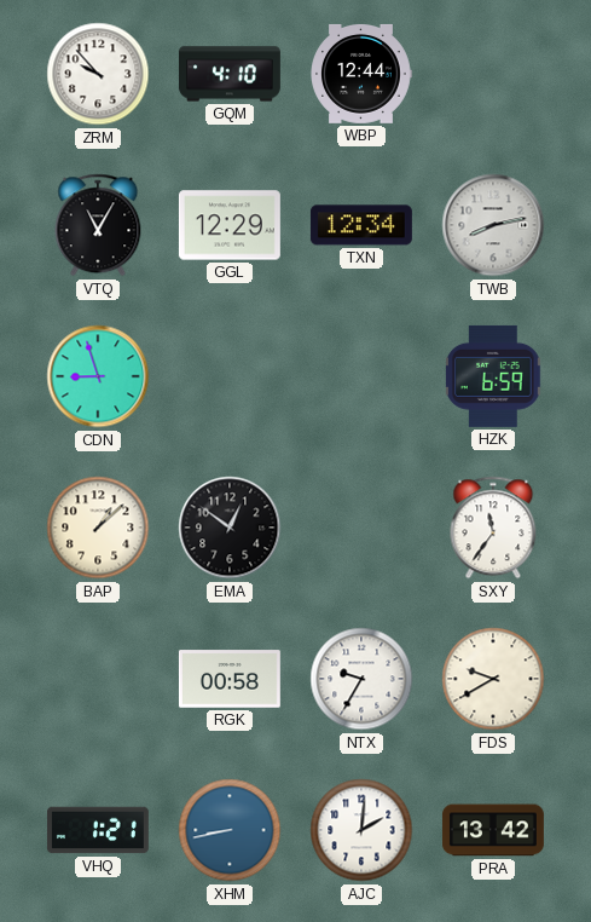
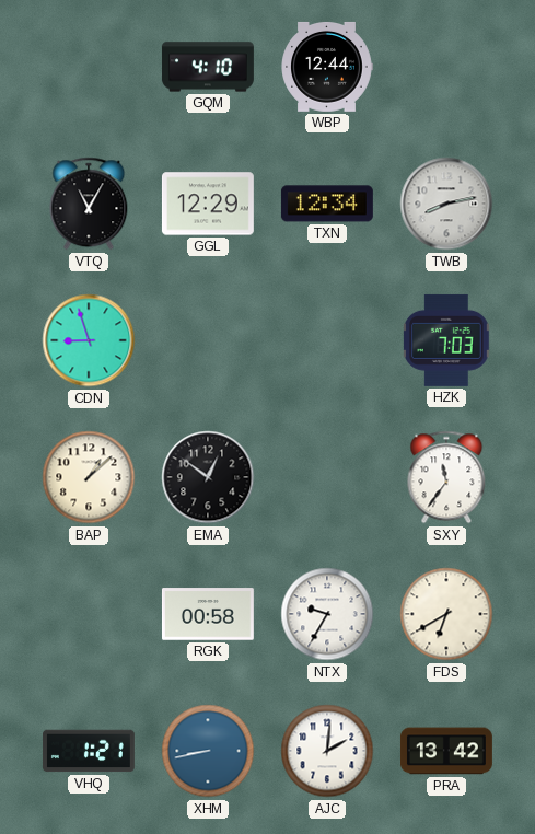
ZRM: 9:53 -> none (98, 74)
HZK: 6:59 -> 7:03 (447, 340)
FDS: 9:40 -> 6:40 (446, 614)
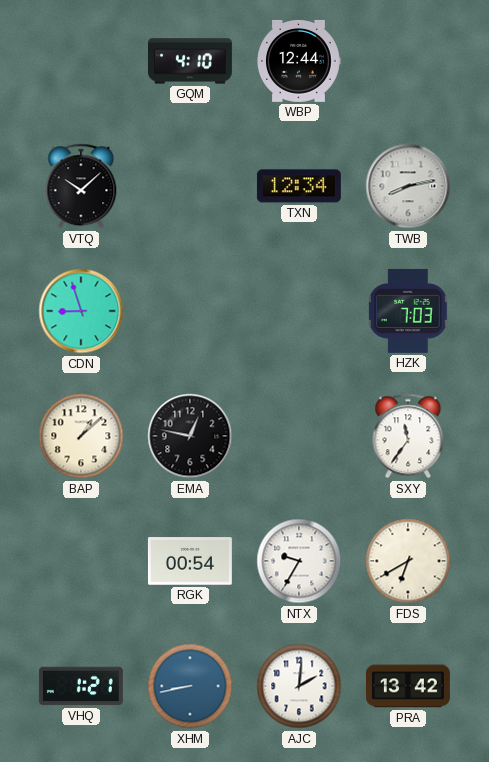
VTQ: 11:05 -> 10:08 (81, 186)
GGL: 12:29 -> none (208, 204)
EMA: 12:51 -> 12:47 (190, 436)
RGK: 00:58 -> 00:54 (190, 561)
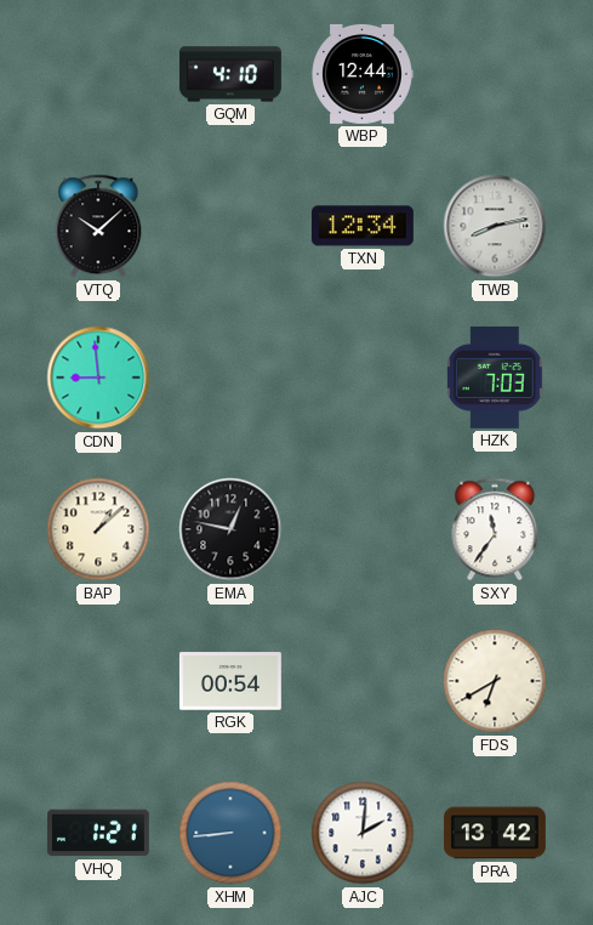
CDN: 8:57 -> 8:59 (98, 378)
NTX: 9:35 -> none (299, 561)
XHM: 8:43 -> 8:44 (230, 833)
